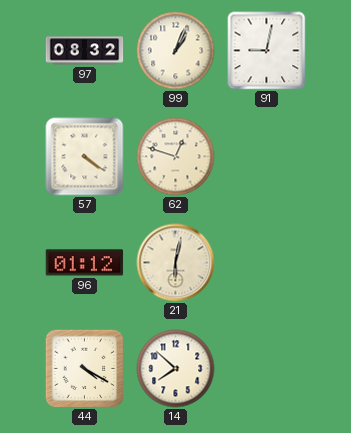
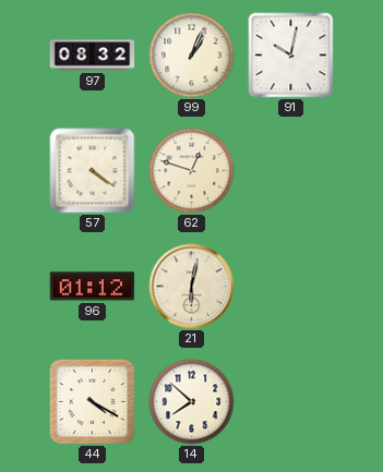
91: 9:02 -> 10:02 (291, 56)
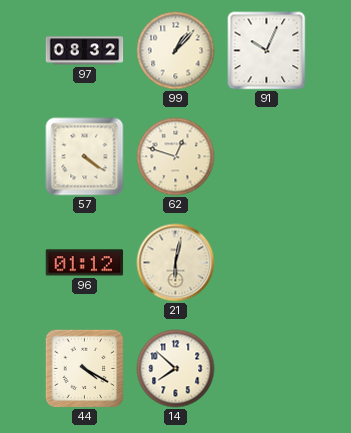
99: 1:04 -> 1:07 (176, 51)
91: 10:02 -> 10:04 (267, 51)
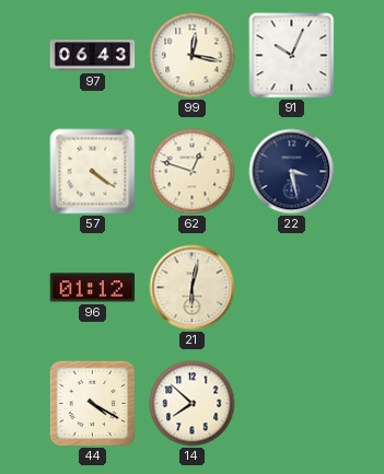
97: 08:32 -> 06:43 (93, 56)
99: 1:07 -> 12:17 (193, 56)
22: none -> 3:28 (292, 172)
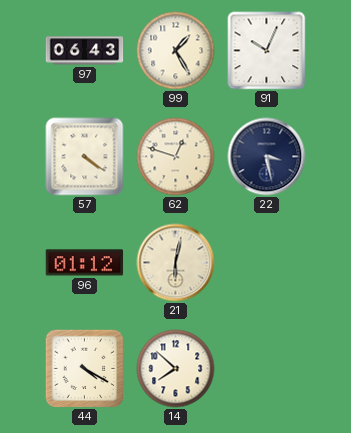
99: 12:17 -> 1:25 (176, 51)
